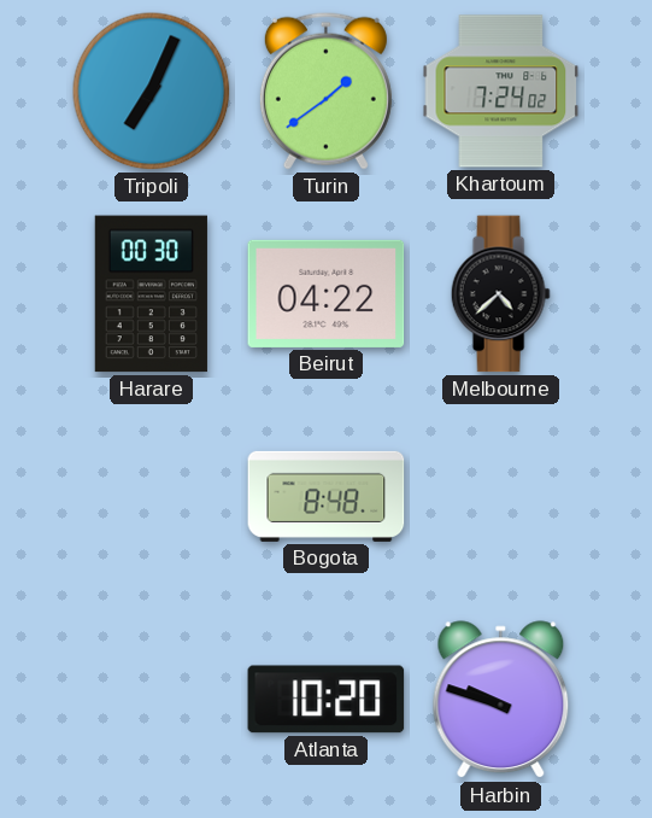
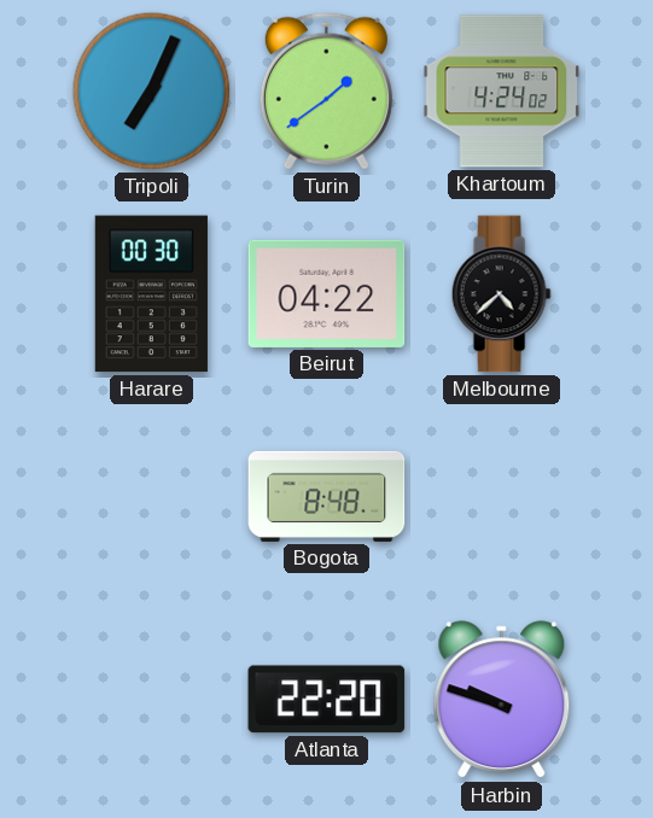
Khartoum: 7:24 -> 4:24 (502, 92)
Atlanta: 10:20 -> 22:20 (327, 700)
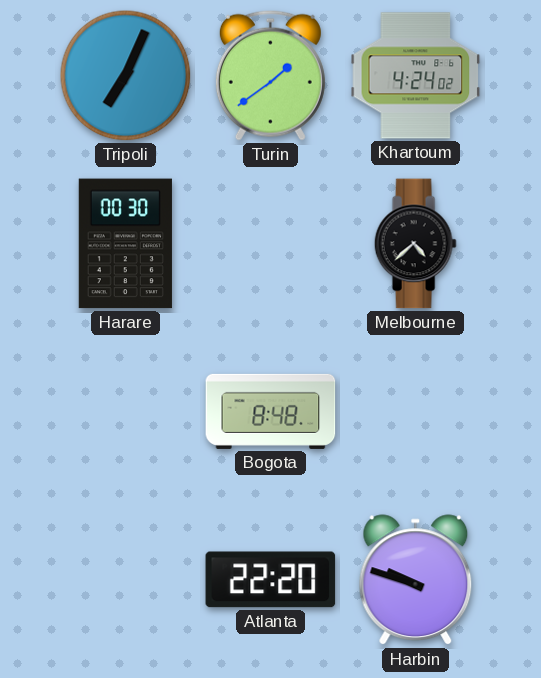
Beirut: 04:22 -> none (327, 293)
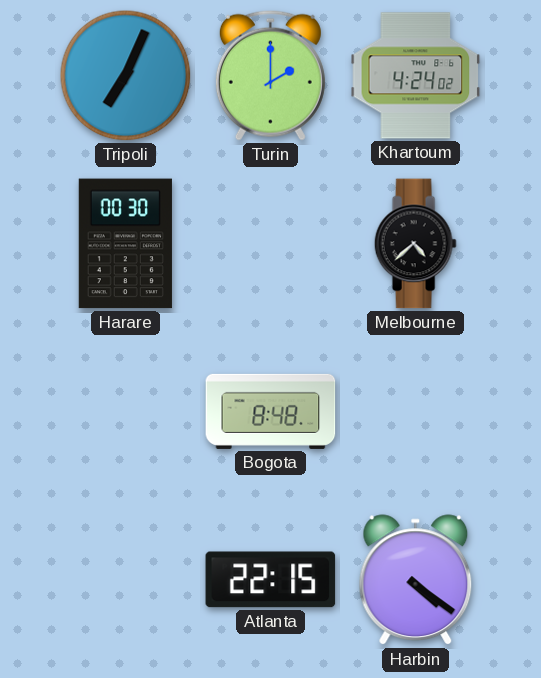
Turin: 1:39 -> 2:00 (270, 75)
Atlanta: 22:20 -> 22:15 (271, 580)
Harbin: 9:48 -> 4:21 (416, 580)
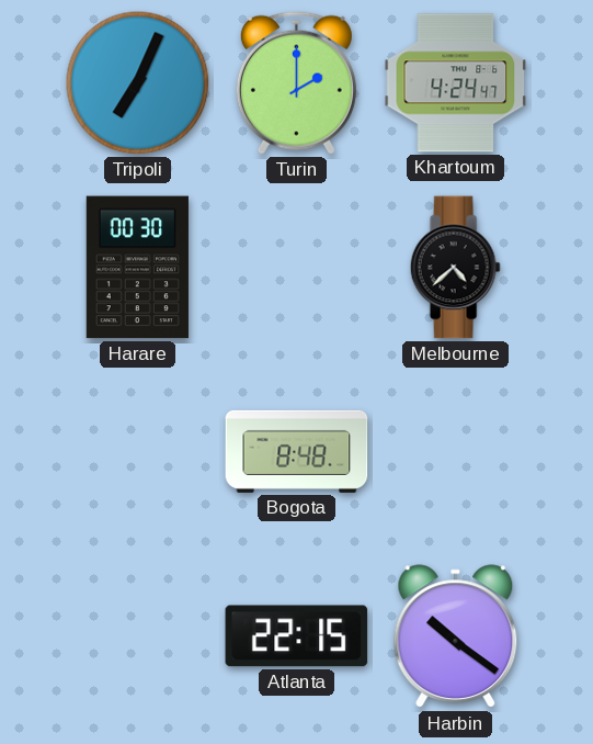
Khartoum: 4:24:02 -> 4:24:47 (456, 83)
Harbin: 4:21 -> 10:21 (456, 636)
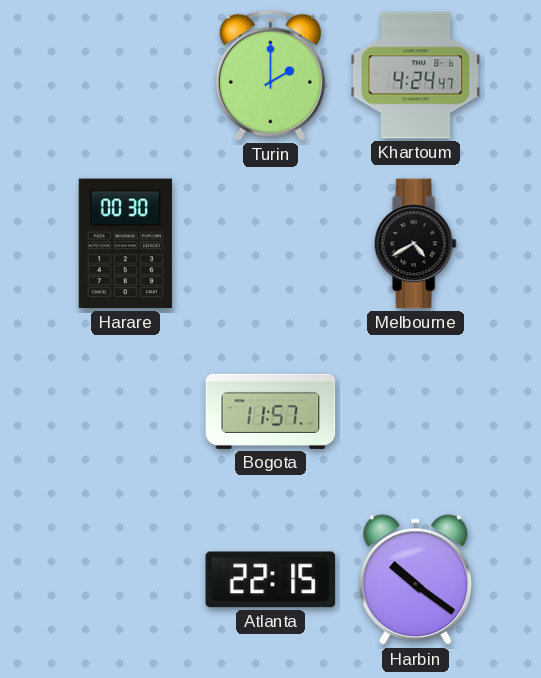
Tripoli: 7:04 -> none (138, 83)
Melbourne: 4:38 -> 4:40 (415, 244)
Bogota: 8:48 -> 11:57 (271, 411)
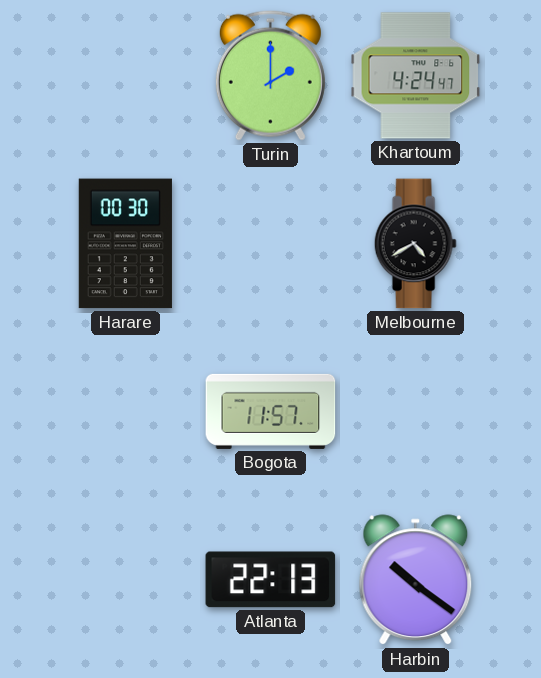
Atlanta: 22:15 -> 22:13 (271, 580)
